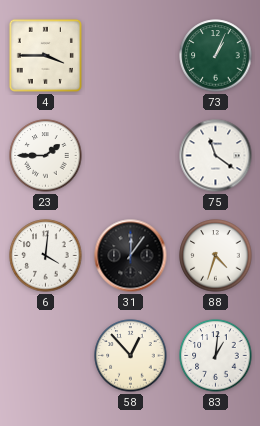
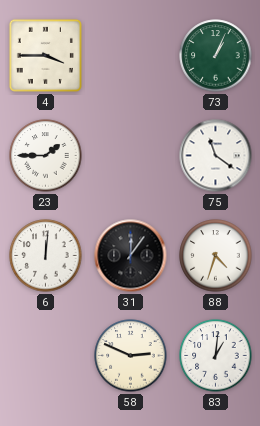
6: 4:01 -> 12:01 (46, 256)
58: 12:53 -> 2:49 (131, 356)
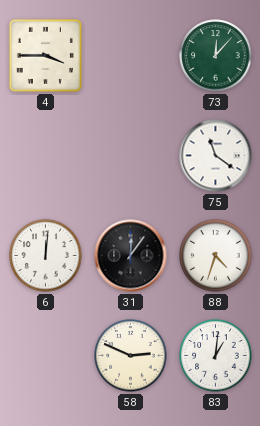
73: 1:04 -> 12:07 (216, 56)
23: 1:45 -> none (46, 156)
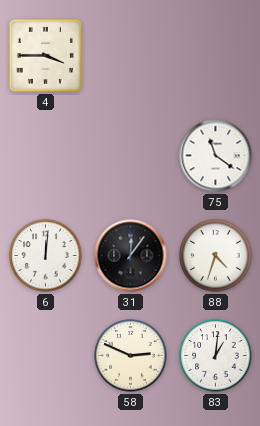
73: 12:07 -> none (216, 56)
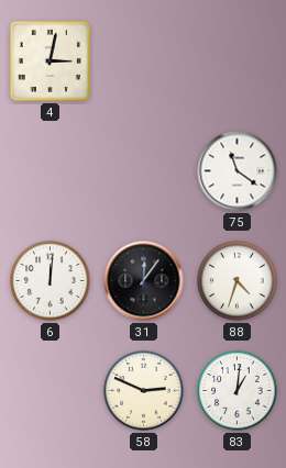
4: 3:45 -> 3:02 (50, 60)
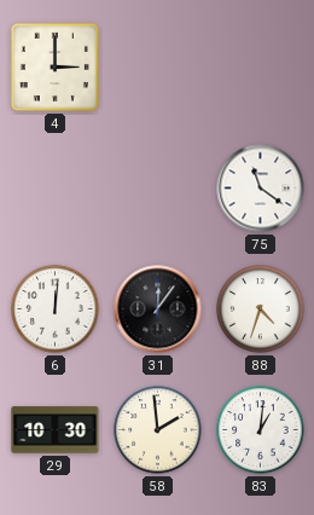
4: 3:02 -> 3:00 (54, 66)
29: none -> 10:30 (56, 430)
58: 2:49 -> 1:59 (158, 430)
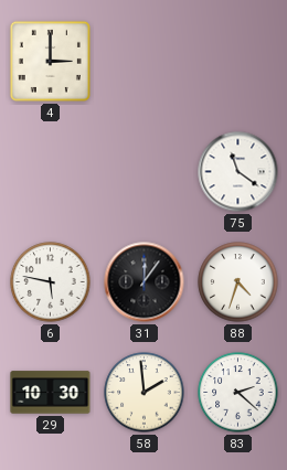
6: 12:01 -> 5:47 (51, 282)
83: 1:01 -> 2:22 (238, 393)
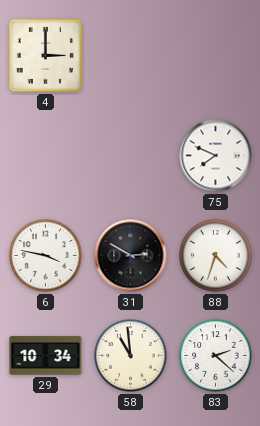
75: 11:21 -> 7:49 (216, 156)
6: 5:47 -> 3:47 (46, 256)
31: 12:06 -> 2:50 (131, 256)
29: 10:30 -> 10:34 (46, 356)
58: 1:59 -> 10:59 (131, 356)
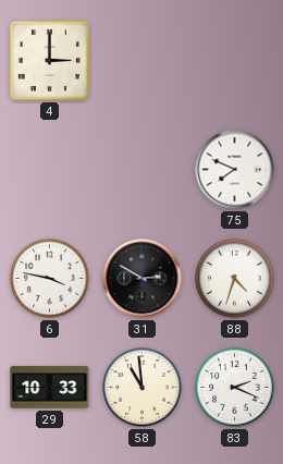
29: 10:34 -> 10:33 (50, 388)
83: 2:22 -> 2:19 (235, 388)
